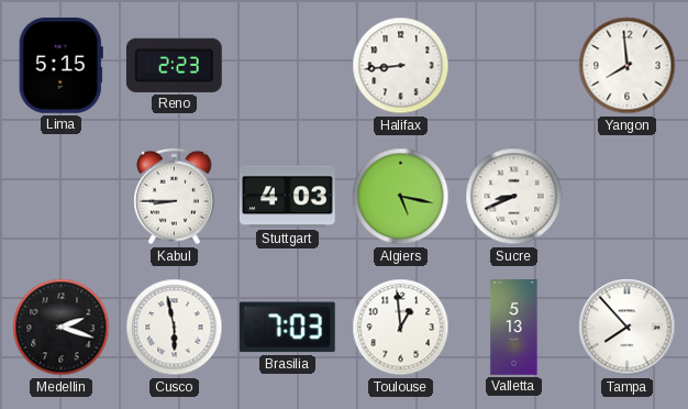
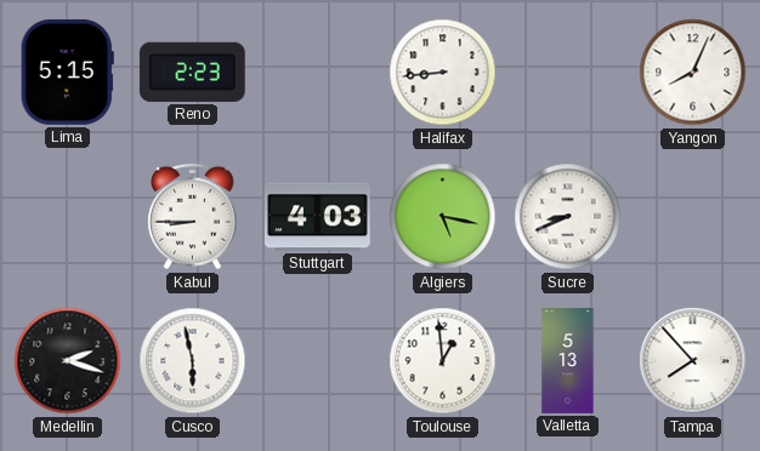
Yangon: 7:59 -> 8:04 (693, 73)
Brasilia: 7:03 -> none (287, 328)
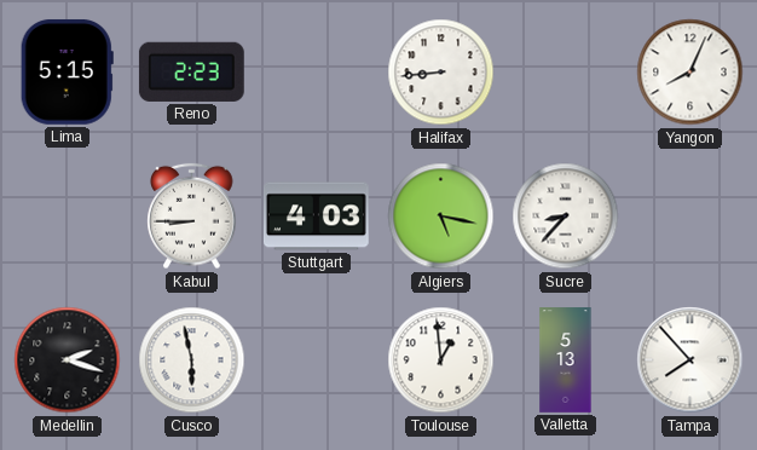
Sucre: 8:41 -> 8:37 (566, 217)
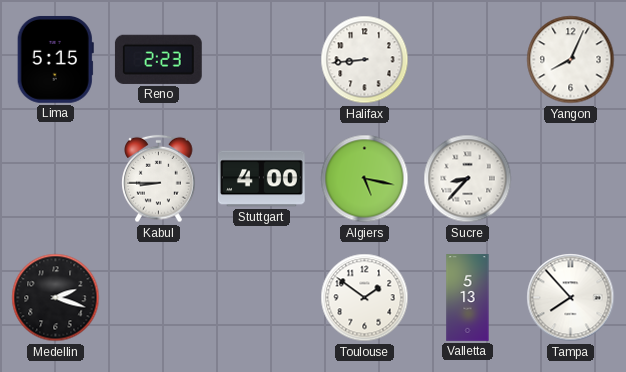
Stuttgart: 4:03 -> 4:00 (261, 179)
Cusco: 5:58 -> none (192, 360)
Toulouse: 12:59 -> 1:51 (365, 298)
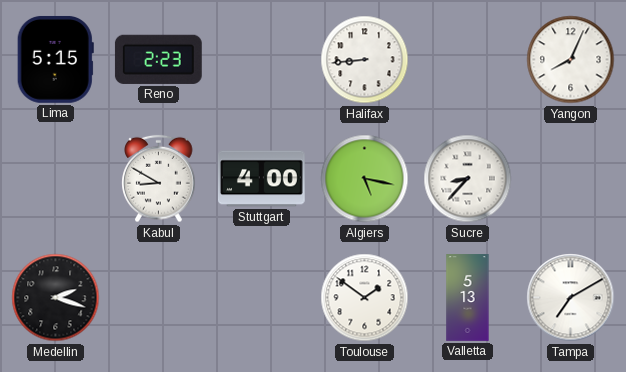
Kabul: 8:45 -> 8:50 (159, 179)
Tampa: 7:53 -> 7:10 (571, 298)
